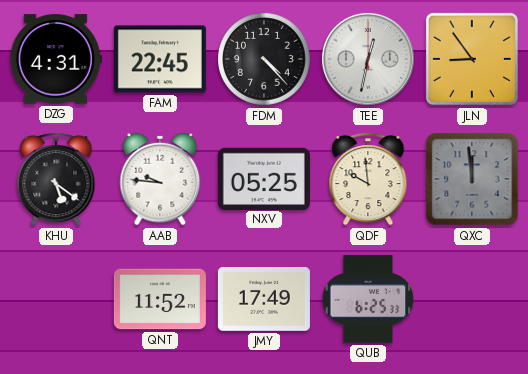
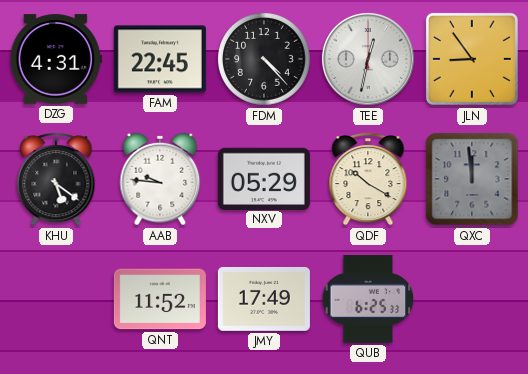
NXV: 05:25 -> 05:29 (264, 178)
QDF: 9:59 -> 10:20 (368, 180)
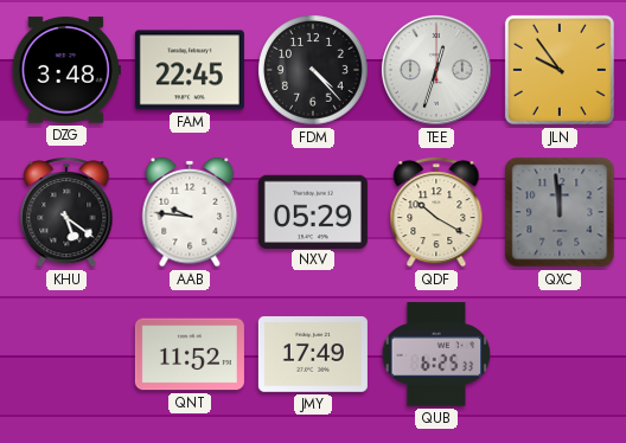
DZG: 4:31 -> 3:48 (66, 70)
TEE: 12:32 -> 12:33 (436, 70)
JLN: 8:54 -> 9:54 (560, 70)
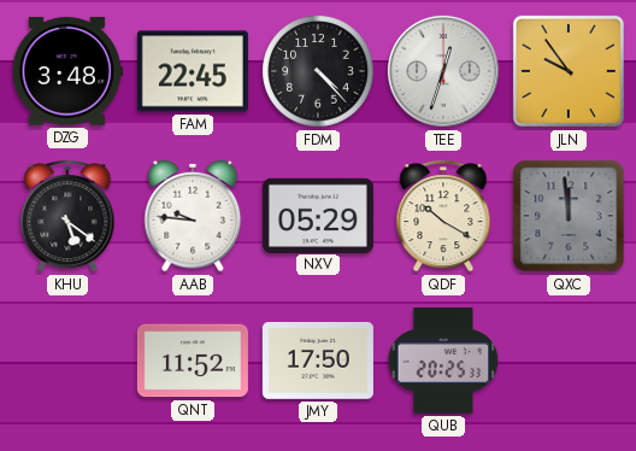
JMY: 17:49 -> 17:50 (318, 362)
QUB: 6:25 -> 20:25 (443, 361)
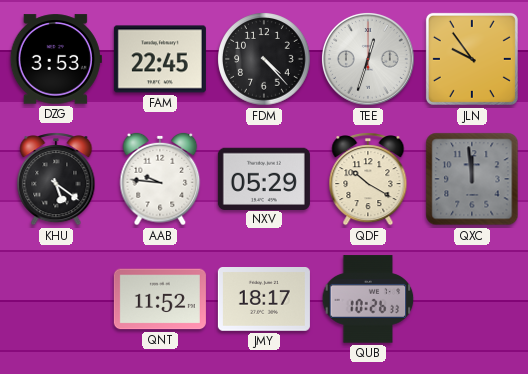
DZG: 3:48 -> 3:53 (56, 59)
JMY: 17:50 -> 18:17 (264, 300)
QUB: 20:25 -> 10:26 (368, 299)
